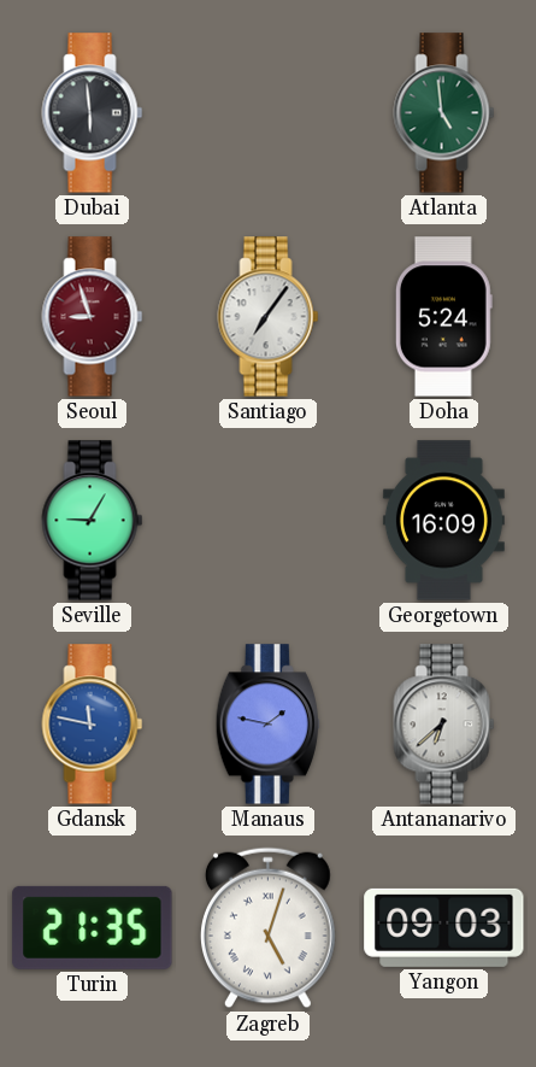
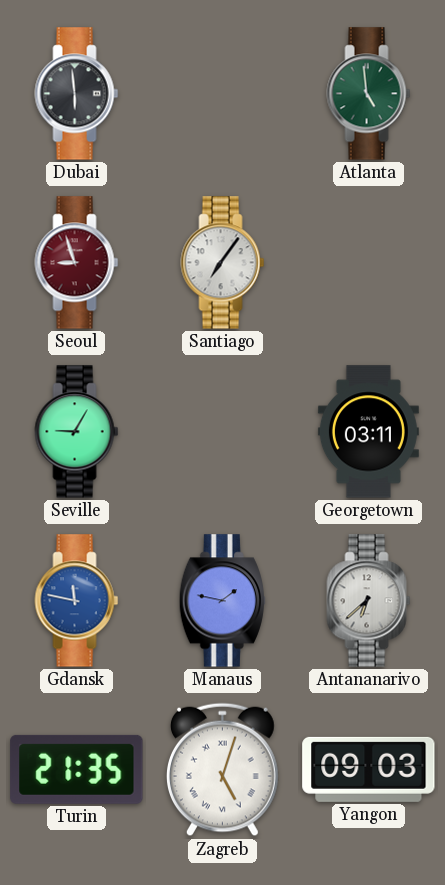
Doha: 5:24 -> none (443, 317)
Georgetown: 16:09 -> 03:11 (368, 432)
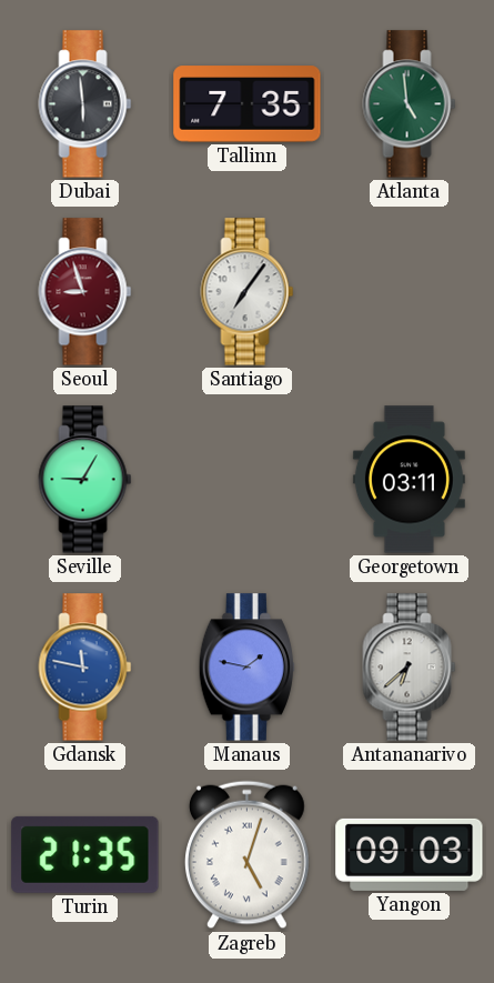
Tallinn: none -> 7:35 (248, 104)
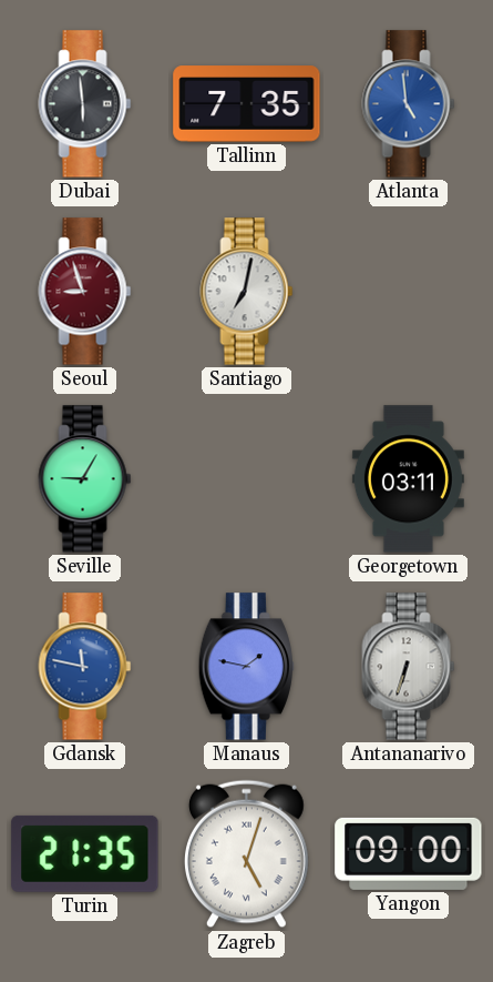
Atlanta dial: green -> blue (409, 104)
Santiago: 7:06 -> 7:02 (247, 292)
Antananarivo: 6:38 -> 6:33 (409, 667)
Yangon: 09:03 -> 09:00 (409, 853)
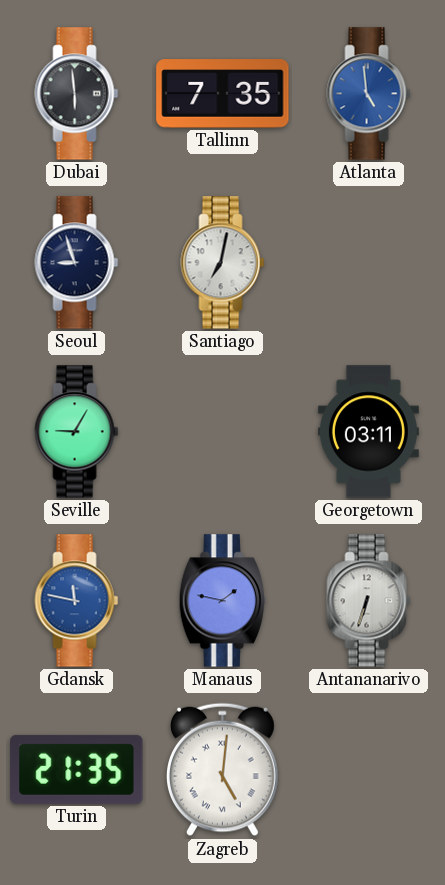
Seoul dial: burgundy -> navy (77, 263)
Zagreb: 5:03 -> 5:01 (222, 770)
Yangon: 09:00 -> none (409, 853)
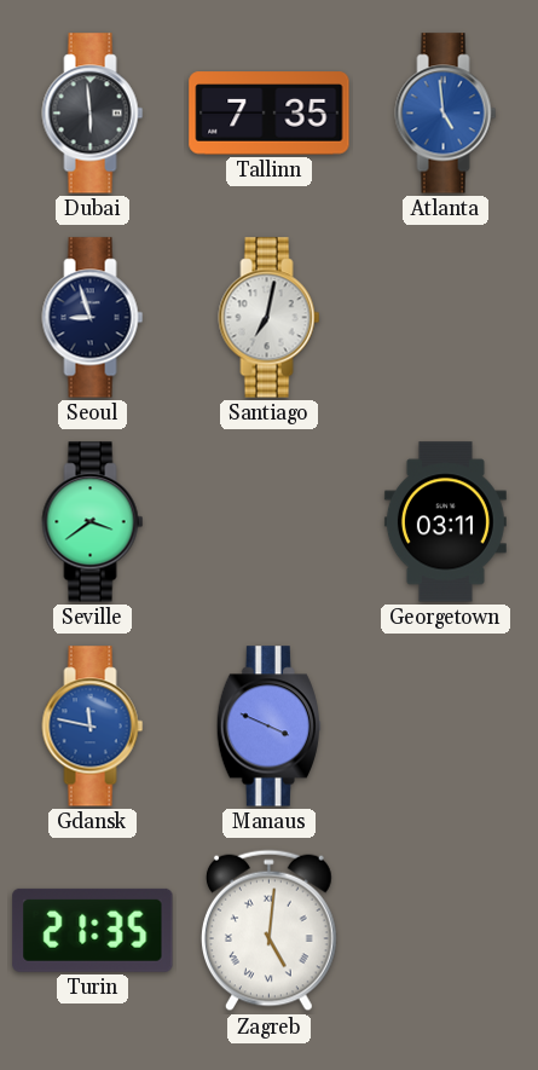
Seville: 9:05 -> 3:39 (93, 522)
Manaus: 1:47 -> 3:49 (268, 727)
Antananarivo: 6:33 -> none (369, 601)
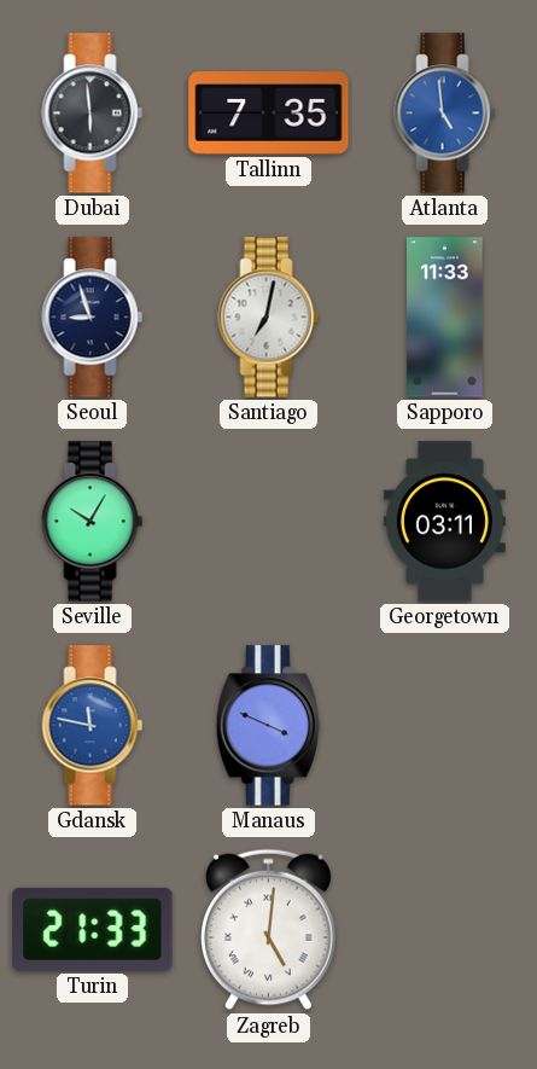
Sapporo: none -> 11:33 (445, 318)
Seville: 3:39 -> 10:05 (93, 522)
Turin: 21:35 -> 21:33 (93, 929)
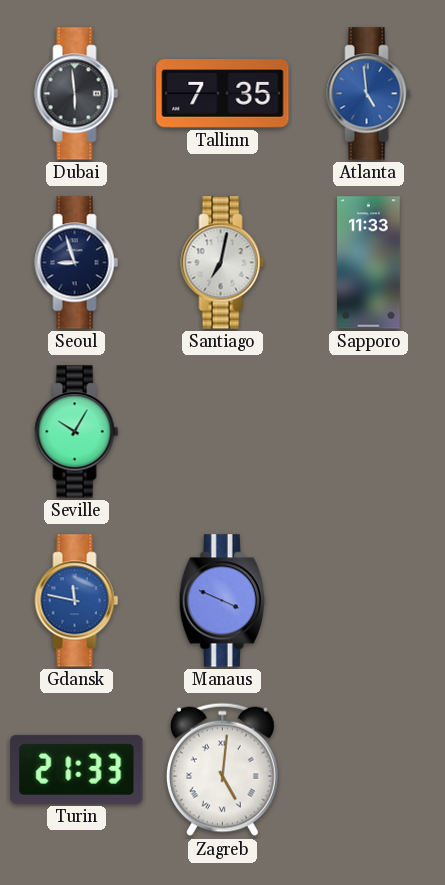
Georgetown: 03:11 -> none (444, 522)
